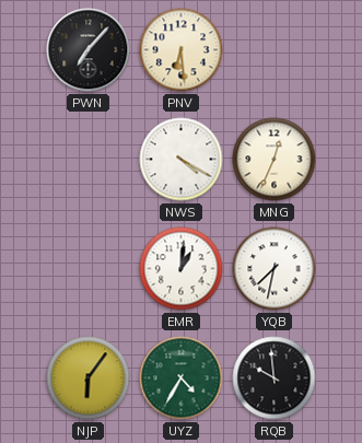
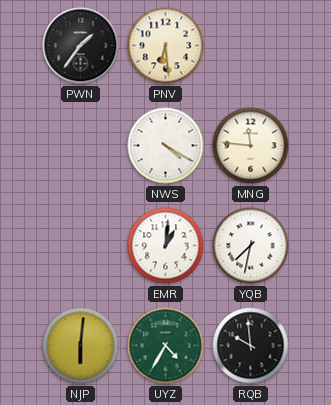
PWN: 7:07 -> 1:36 (81, 46)
MNG: 12:34 -> 11:46 (251, 146)
NJP: 6:06 -> 6:01 (81, 346)
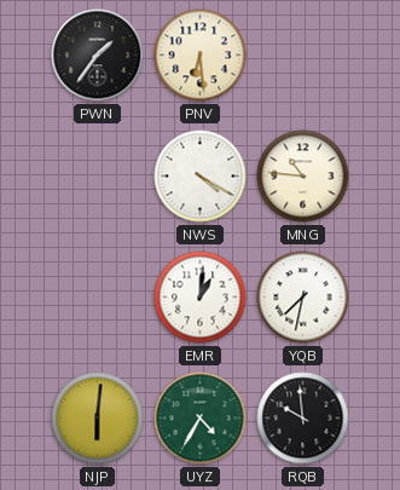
MNG: 11:46 -> 10:46 (303, 177)
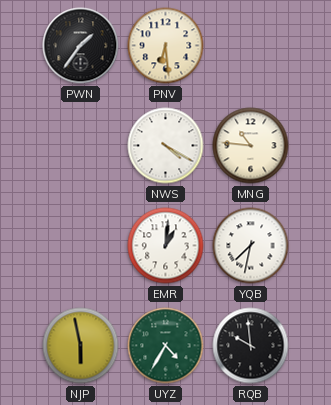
NJP: 6:01 -> 5:58 (81, 346)
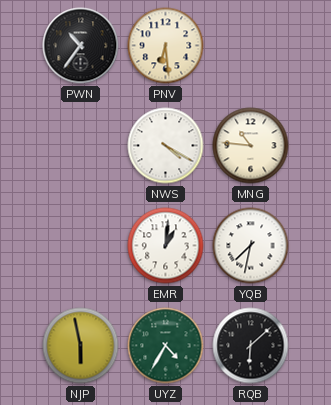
PWN: 1:36 -> 10:36 (81, 46)
RQB: 9:59 -> 6:08 (251, 346)
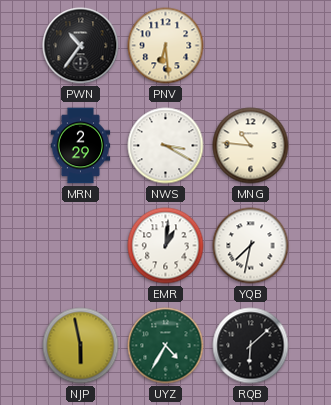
MRN: none -> 2:29 (81, 146)
NWS: 4:20 -> 3:20 (166, 146)
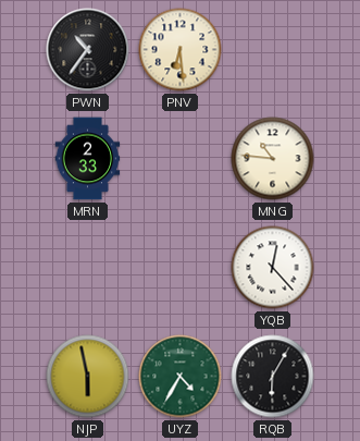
MRN: 2:29 -> 2:33 (88, 159)
NWS: 3:20 -> none (166, 146)
EMR: 1:01 -> none (166, 246)
YQB: 7:32 -> 12:23 (273, 268)
RQB: 6:08 -> 6:05 (273, 377)
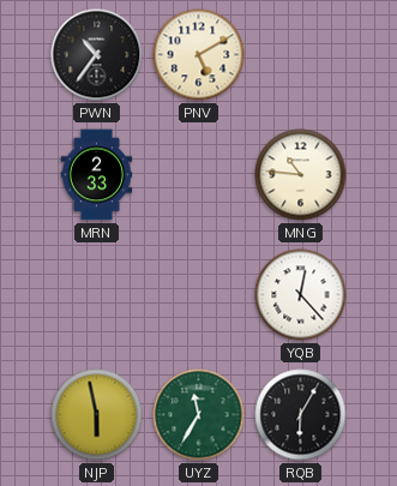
PNV: 6:29 -> 5:10 (199, 55)
UYZ: 4:35 -> 11:35 (199, 415)
